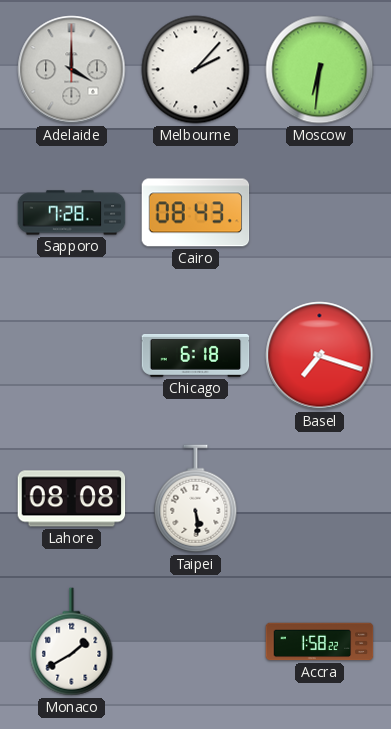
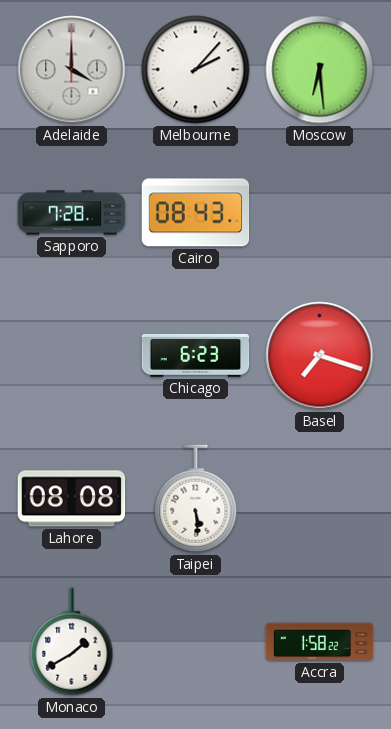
Moscow: 6:31 -> 6:29 (320, 70)
Chicago: 6:18 -> 6:23 (196, 355)
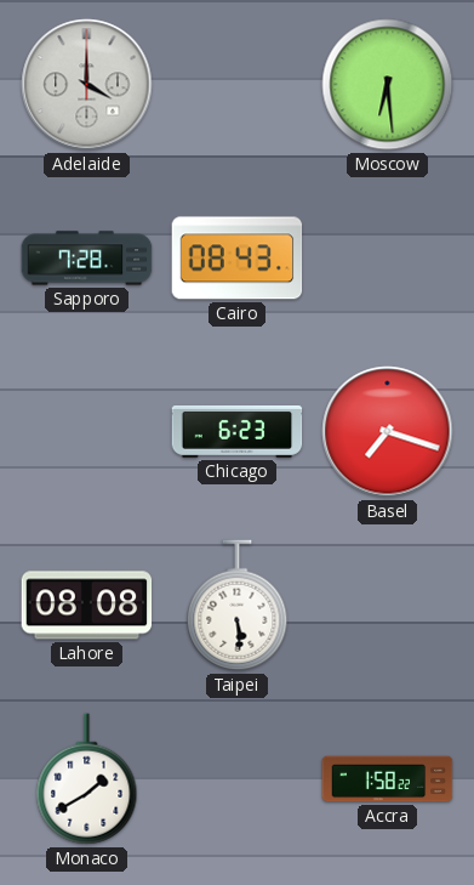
Melbourne: 2:07 -> none (196, 70)
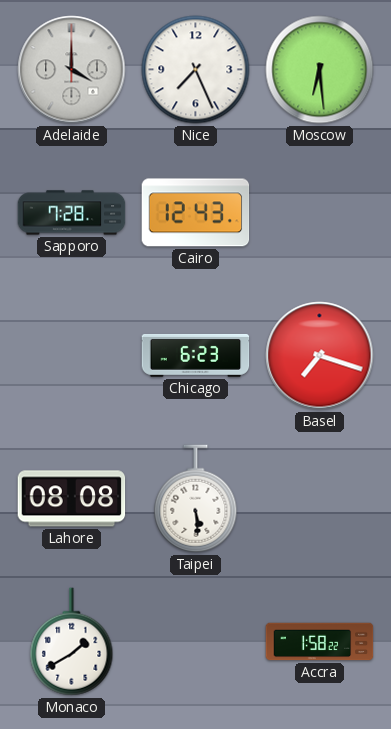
Nice: none -> 7:26 (196, 70)
Cairo: 08:43 -> 12:43 (196, 213)
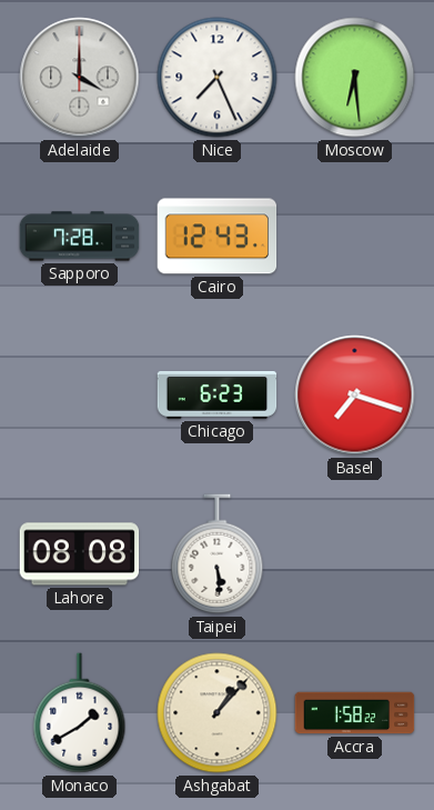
Ashgabat: none -> 1:07 (218, 713)
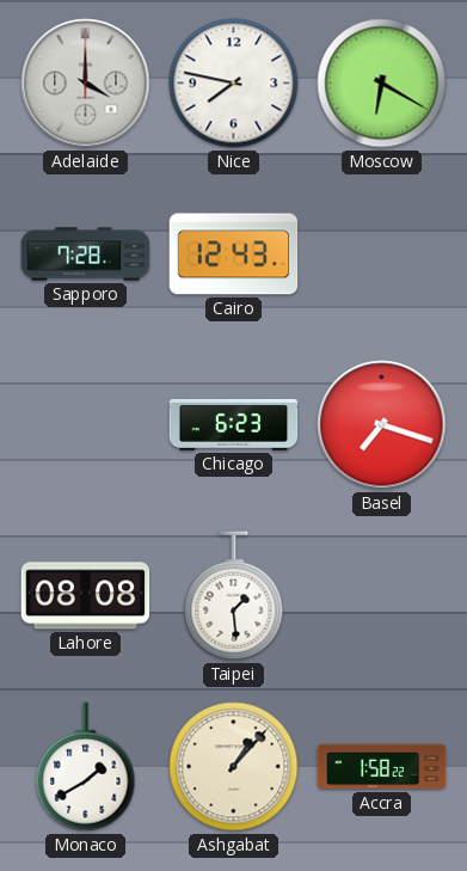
Nice: 7:26 -> 7:47 (234, 84)
Moscow: 6:29 -> 6:20 (382, 84)
Taipei: 5:29 -> 1:29 (234, 596)
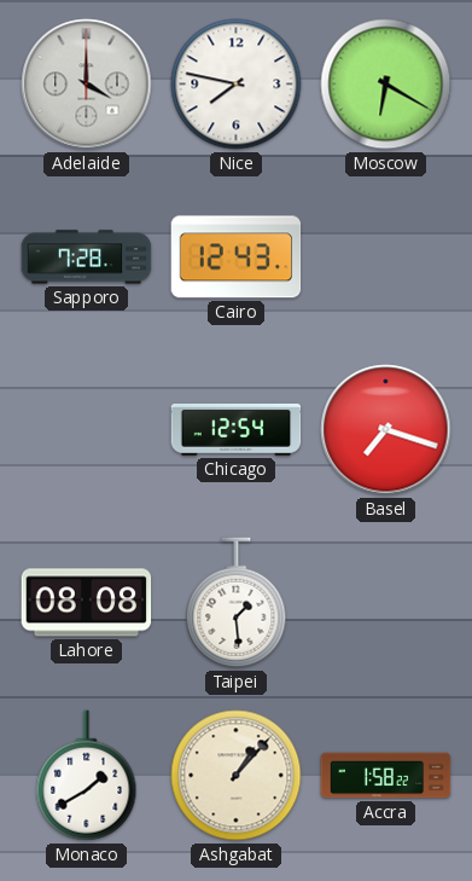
Chicago: 6:23 -> 12:54 (237, 429)
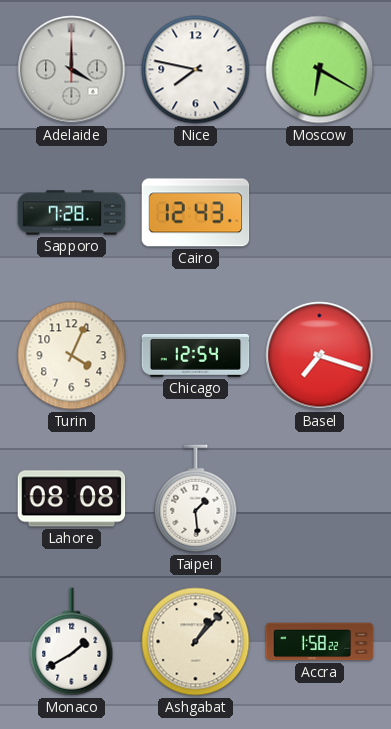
Turin: none -> 4:04 (72, 356)
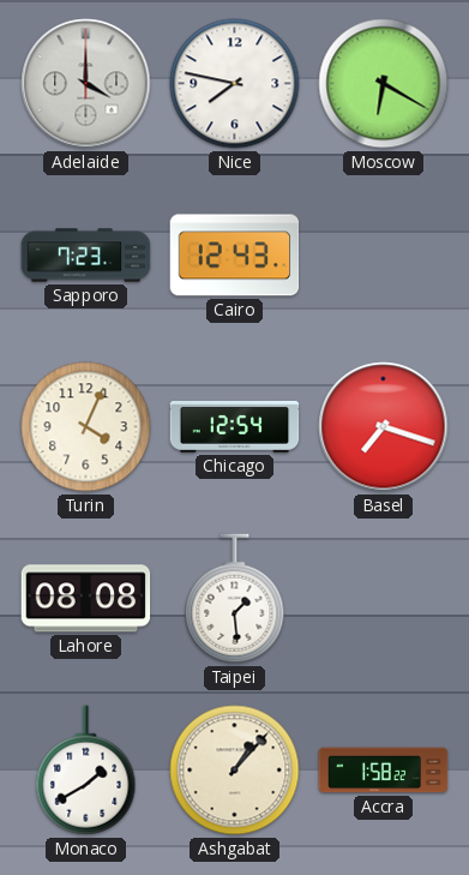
Sapporo: 7:28 -> 7:23 (86, 256)
